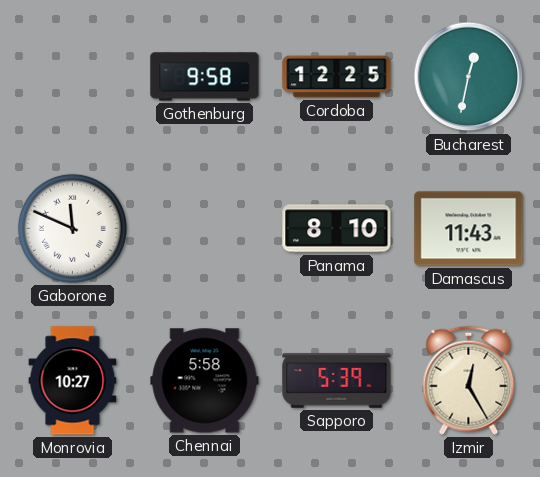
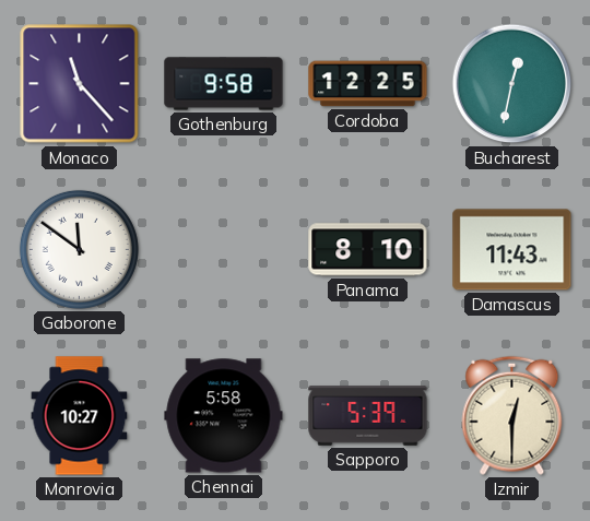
Monaco: none -> 11:23 (80, 84)
Gaborone: 11:49 -> 11:51 (79, 249)
Izmir: 12:25 -> 12:30 (512, 415)
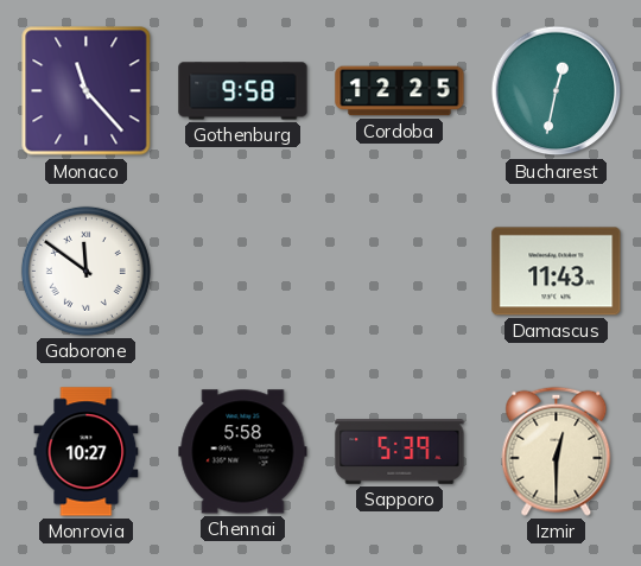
Panama: 8:10 -> none (368, 250)
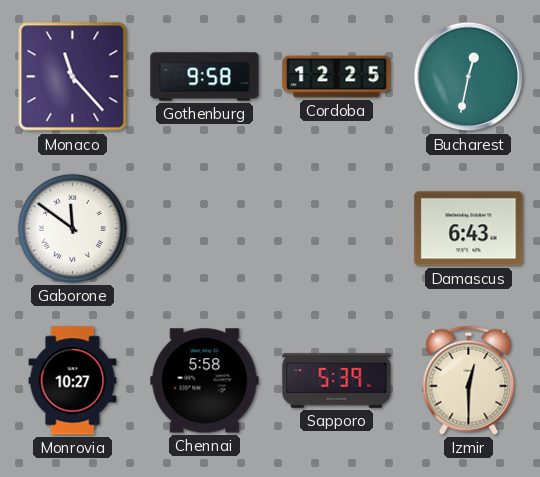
Damascus: 11:43 -> 6:43 (469, 229)
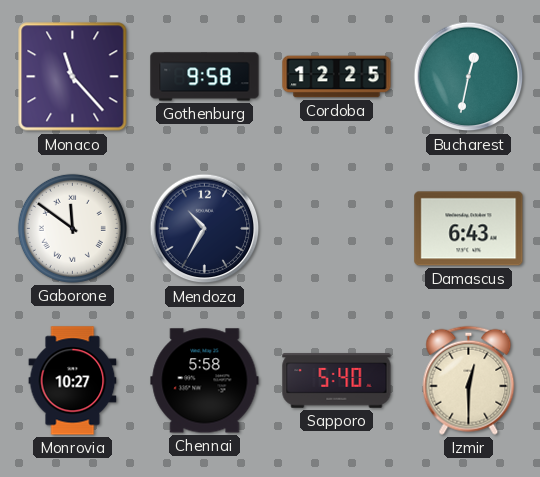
Mendoza: none -> 10:35 (205, 229)
Sapporo: 5:39 -> 5:40 (337, 381)
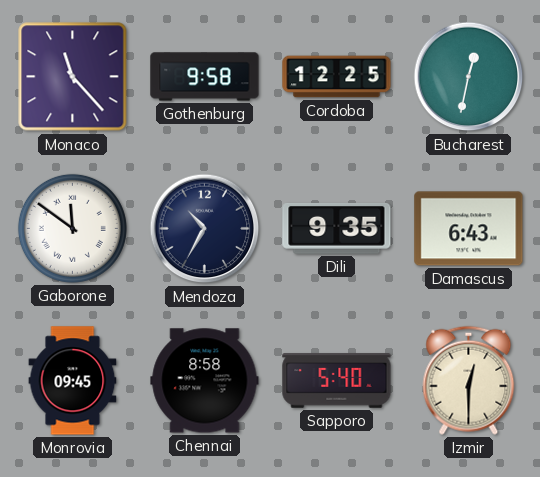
Dili: none -> 9:35 (337, 229)
Monrovia: 10:27 -> 09:45 (73, 381)
Chennai: 5:58 -> 8:58 (205, 381)
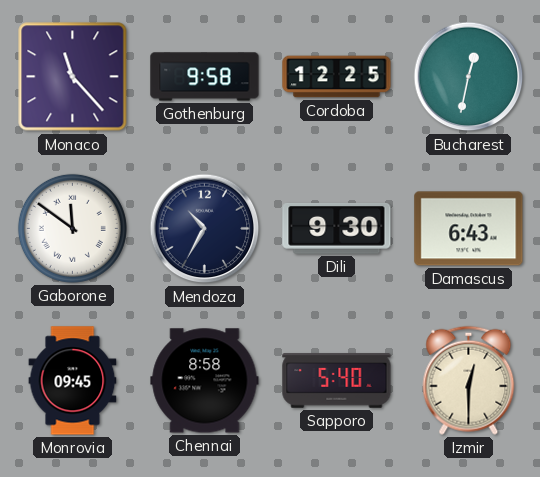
Dili: 9:35 -> 9:30 (337, 229)
